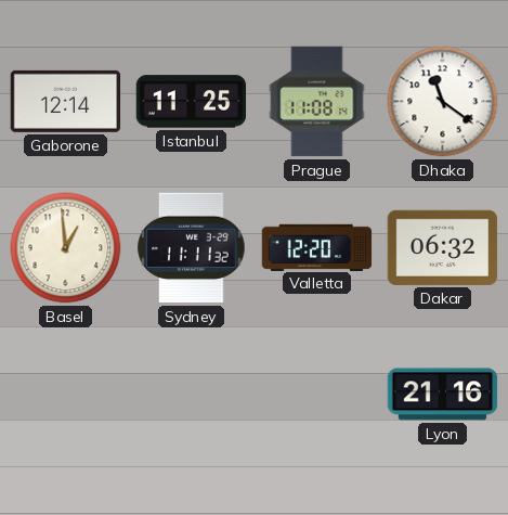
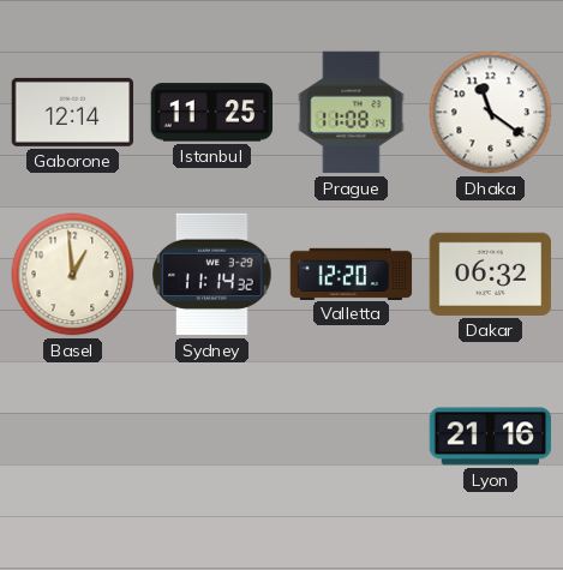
Sydney: 11:11 -> 11:14 (212, 275)
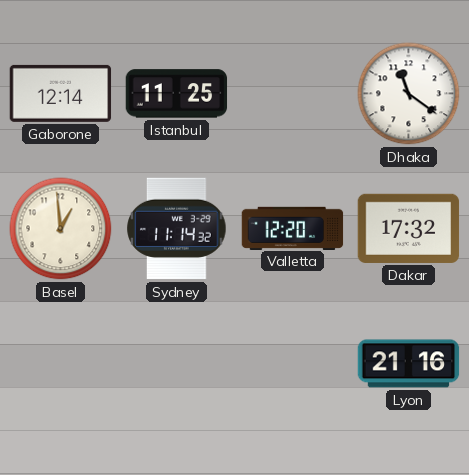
Prague: 11:08 -> none (352, 113)
Dakar: 06:32 -> 17:32 (409, 228)
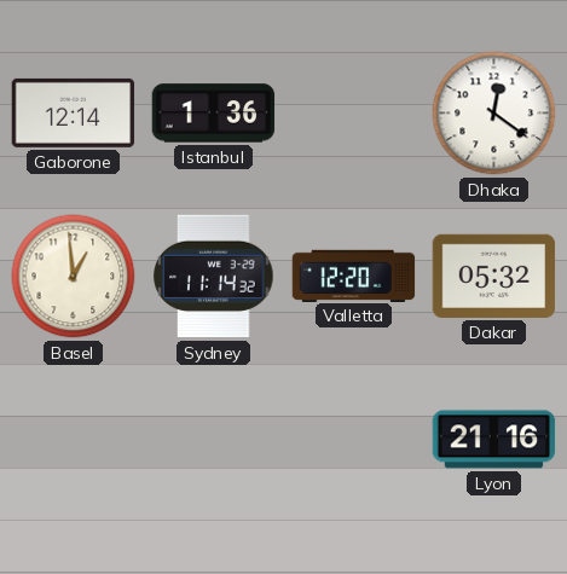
Istanbul: 11:25 -> 1:36 (214, 114)
Dhaka: 11:21 -> 12:21 (494, 114)
Dakar: 17:32 -> 05:32 (494, 276)
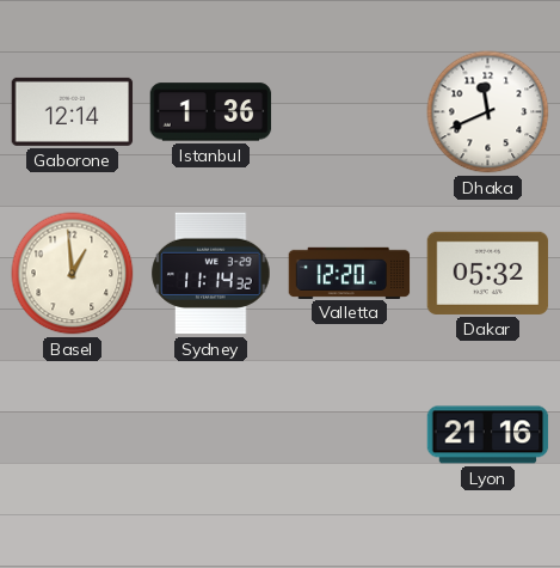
Dhaka: 12:21 -> 11:41 (488, 112)
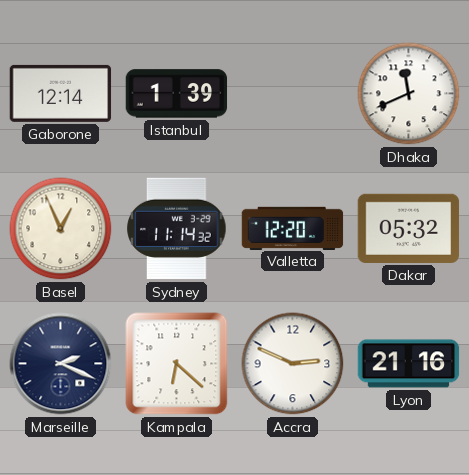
Istanbul: 1:36 -> 1:39 (177, 94)
Basel: 12:59 -> 12:56 (61, 229)
Marseille: none -> 2:19 (61, 364)
Kampala: none -> 6:22 (177, 364)
Accra: none -> 2:49 (293, 364)
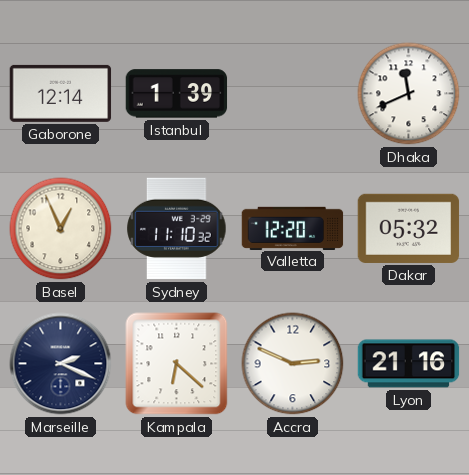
Sydney: 11:14 -> 11:10 (177, 229)
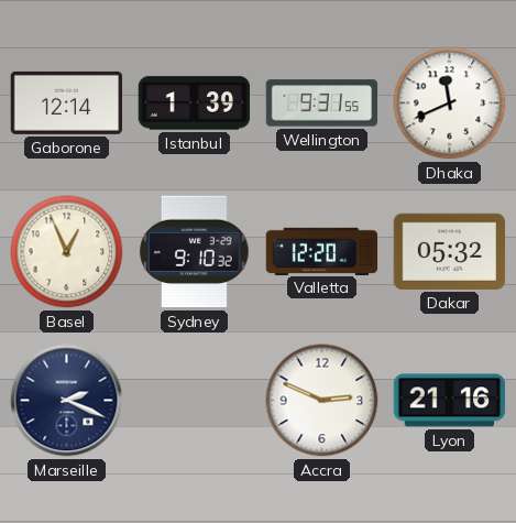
Wellington: none -> 9:31 (322, 103)
Sydney: 11:10 -> 9:10 (195, 252)
Kampala: 6:22 -> none (177, 364)
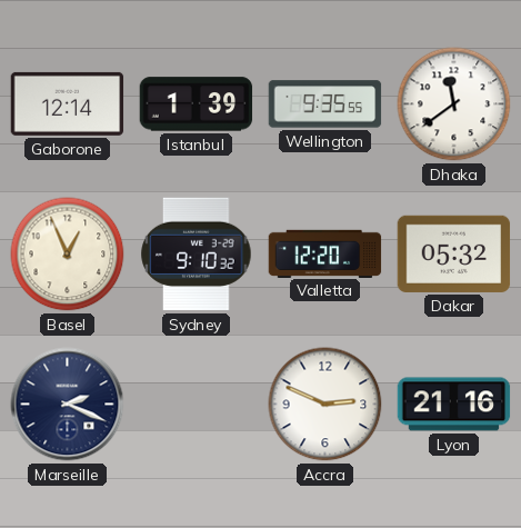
Wellington: 9:31 -> 9:35 (325, 104)
Dhaka: 11:41 -> 11:39 (454, 104)
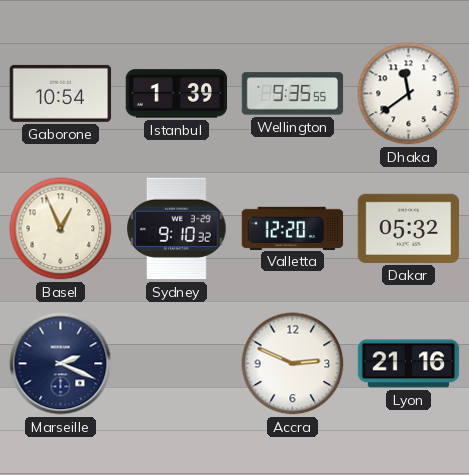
Gaborone: 12:14 -> 10:54 (61, 93)
